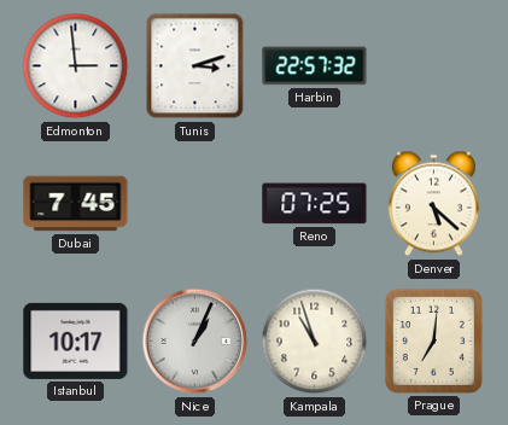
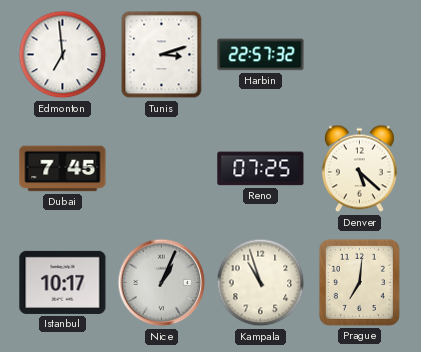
Edmonton: 2:59 -> 6:59 (63, 55)
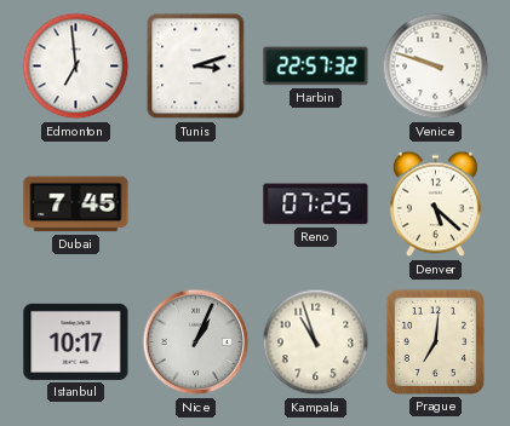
Venice: none -> 9:48 (436, 67)
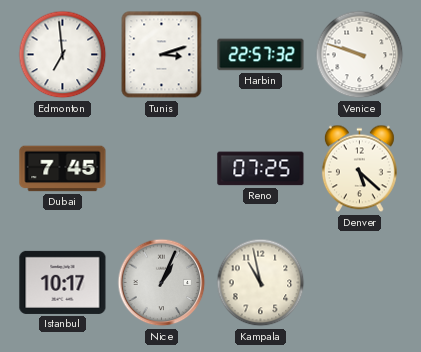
Kampala: 10:57 -> 10:58 (261, 283)
Prague: 7:01 -> none (435, 341)
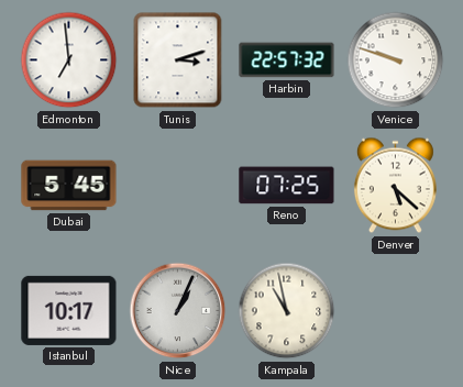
Dubai: 7:45 -> 5:45 (69, 186)
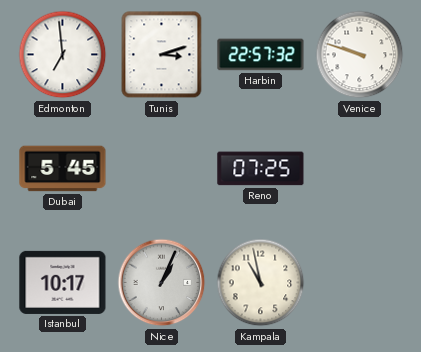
Denver: 5:22 -> none (395, 186)
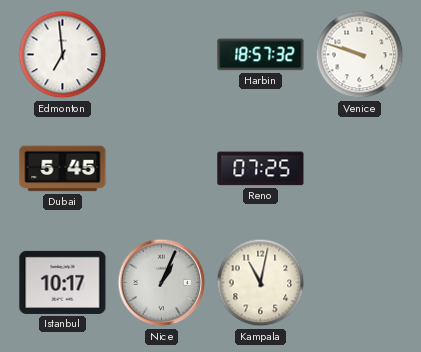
Tunis: 3:12 -> none (162, 55)
Harbin: 22:57 -> 18:57 (261, 55)
Kampala: 10:58 -> 11:02 (261, 283)
